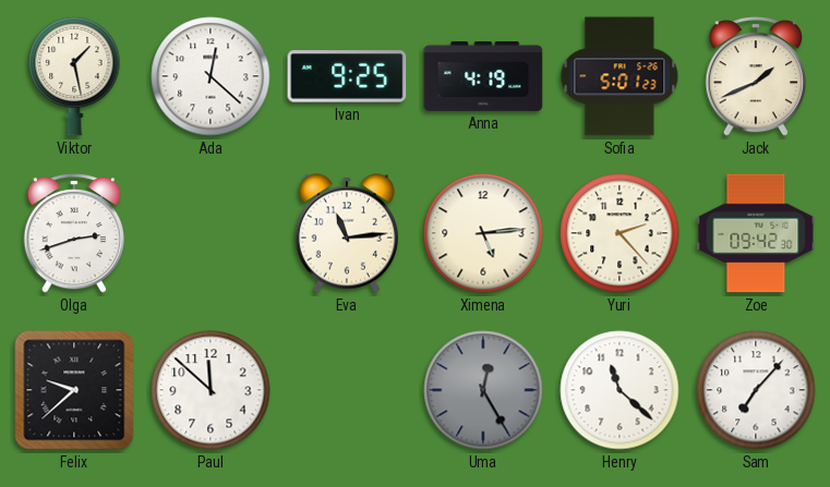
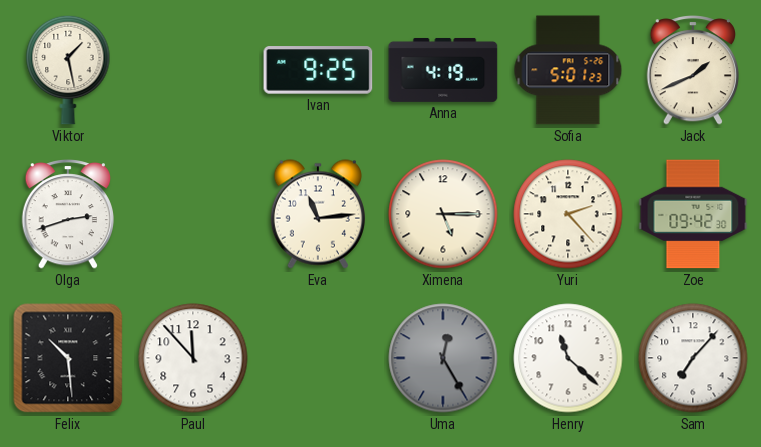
Ada: 12:22 -> none (210, 76)
Ximena: 5:14 -> 5:15 (443, 214)
Felix: 9:38 -> 10:29 (68, 358)
Paul: 11:52 -> 11:53 (193, 358)
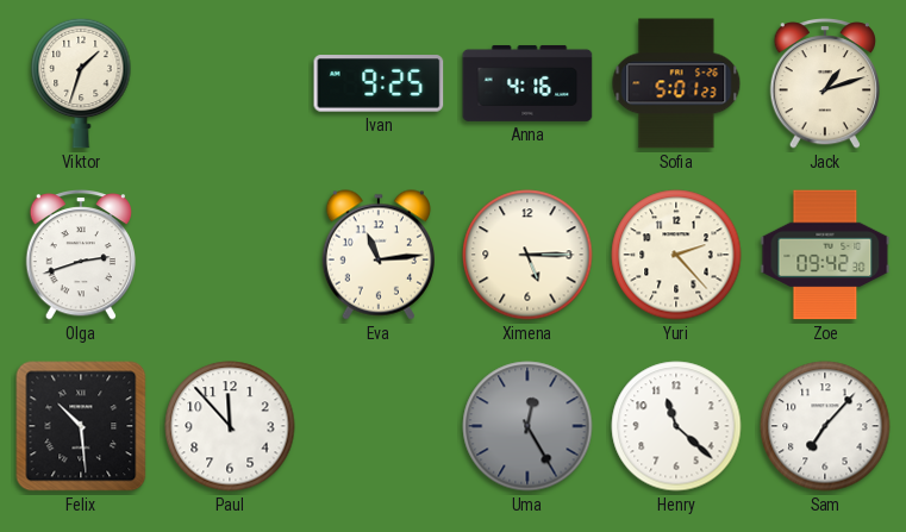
Viktor: 1:28 -> 1:33 (81, 83)
Anna: 4:19 -> 4:16 (527, 83)
Jack: 1:41 -> 1:12 (824, 85)
